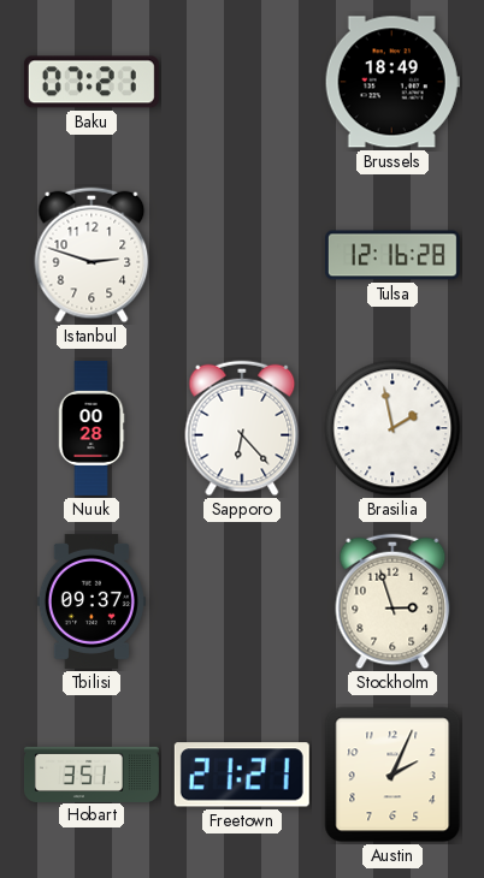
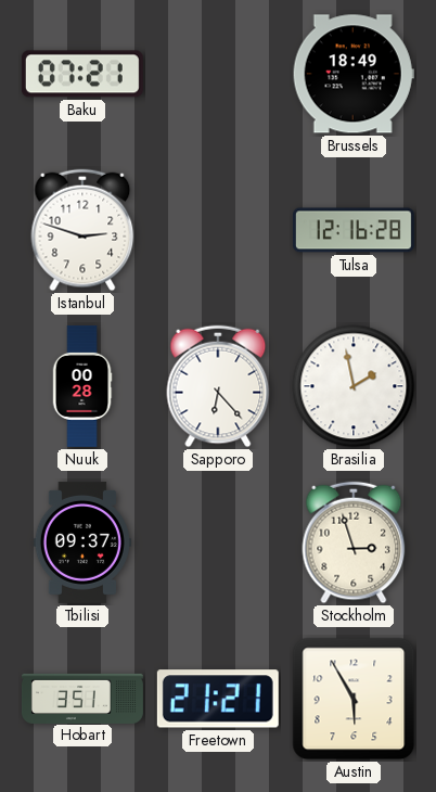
Austin: 2:04 -> 5:55 (354, 699)
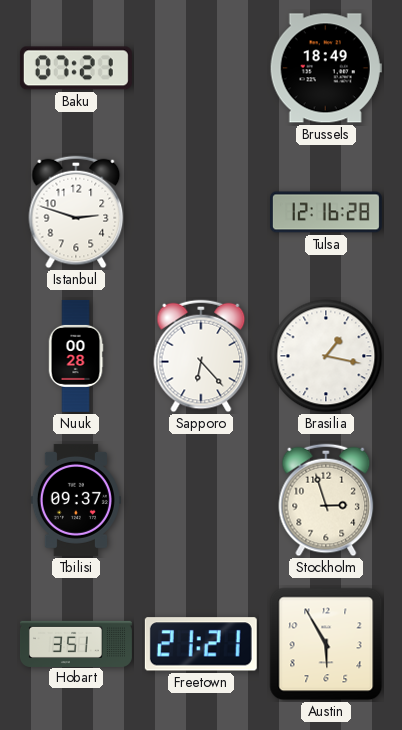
Brasilia: 1:58 -> 1:17 (326, 356)
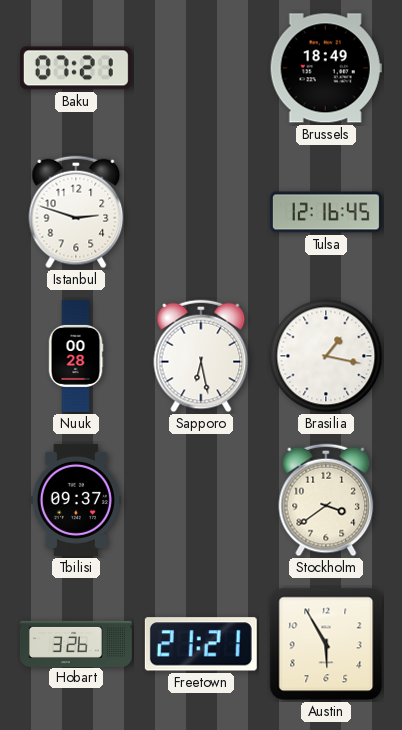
Tulsa: 12:16:28 -> 12:16:45 (326, 212)
Sapporo: 6:23 -> 6:28 (201, 356)
Stockholm: 2:57 -> 3:39 (326, 500)
Hobart: 3:51 -> 3:26 (76, 643)
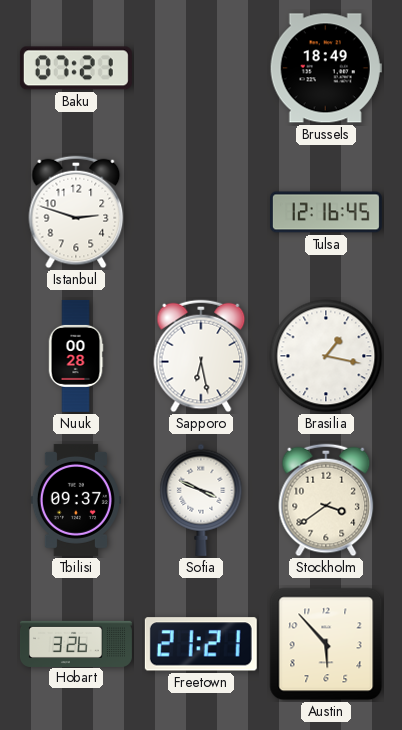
Sofia: none -> 3:49 (201, 500)
Austin: 5:55 -> 5:53 (326, 644)
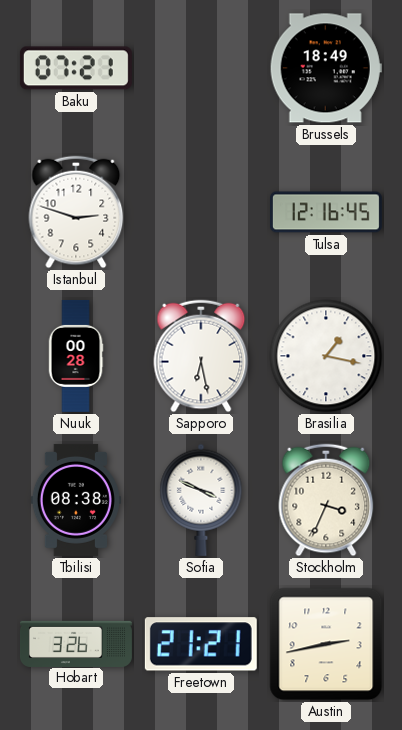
Tbilisi: 09:37 -> 08:38 (76, 500)
Stockholm: 3:39 -> 3:34 (326, 500)
Austin: 5:53 -> 2:43 (326, 644)
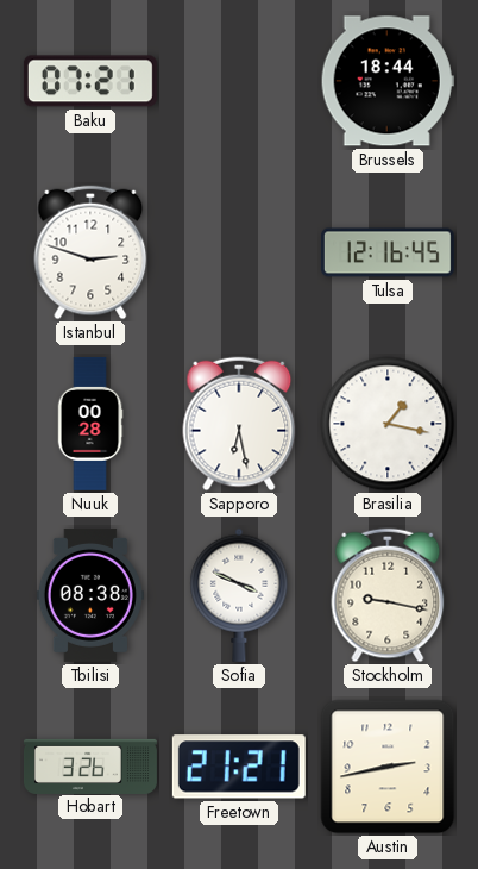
Brussels: 18:49 -> 18:44 (388, 81)
Stockholm: 3:34 -> 9:17 (388, 595)
